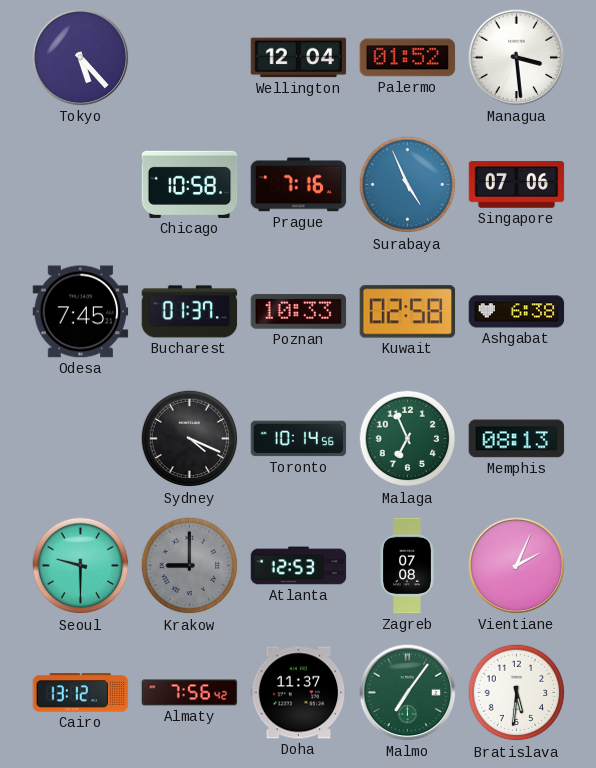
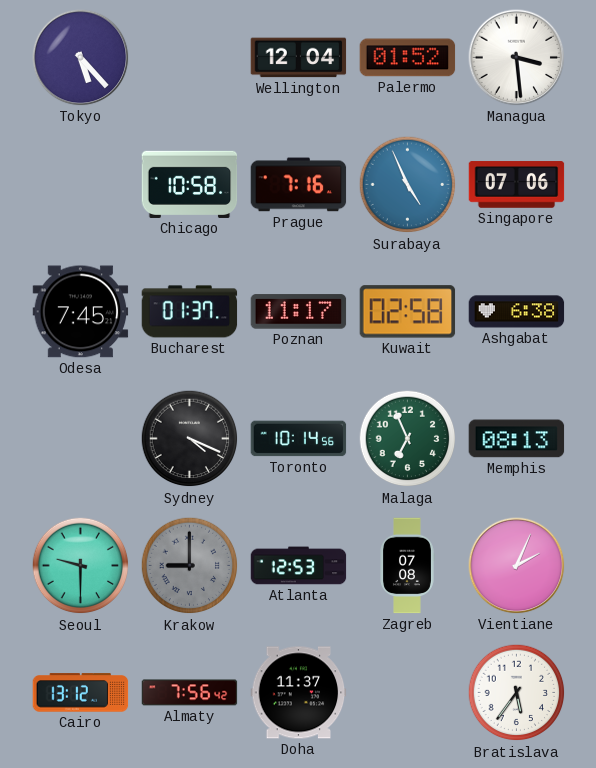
Poznan: 10:33 -> 11:17 (299, 312)
Malmo: 7:06 -> none (408, 693)
Bratislava: 5:31 -> 5:36 (517, 693)
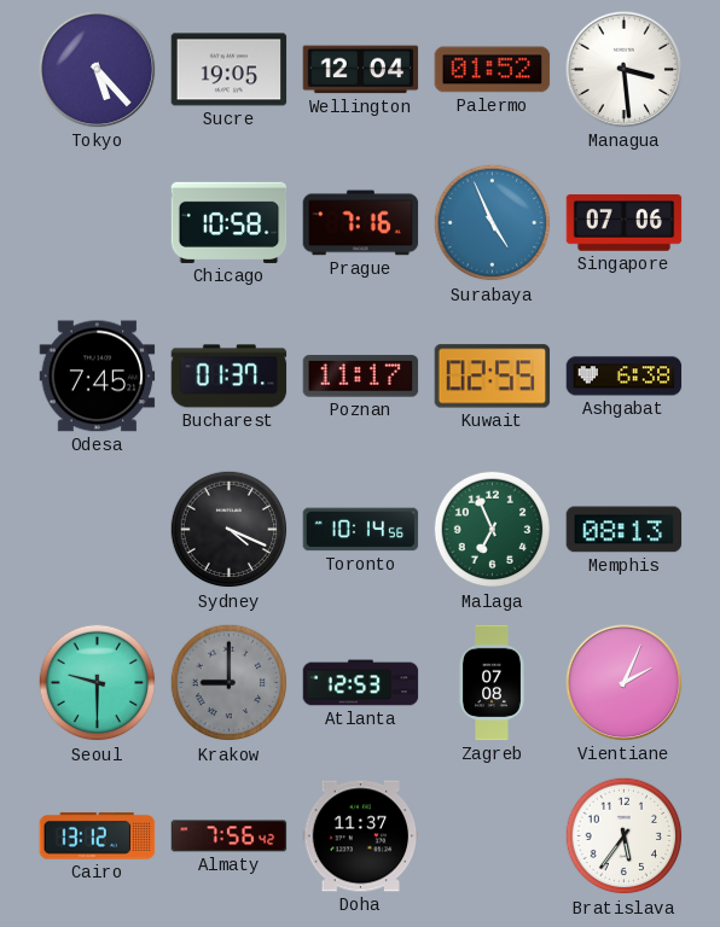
Sucre: none -> 19:05 (230, 70)
Kuwait: 02:58 -> 02:55 (493, 377)
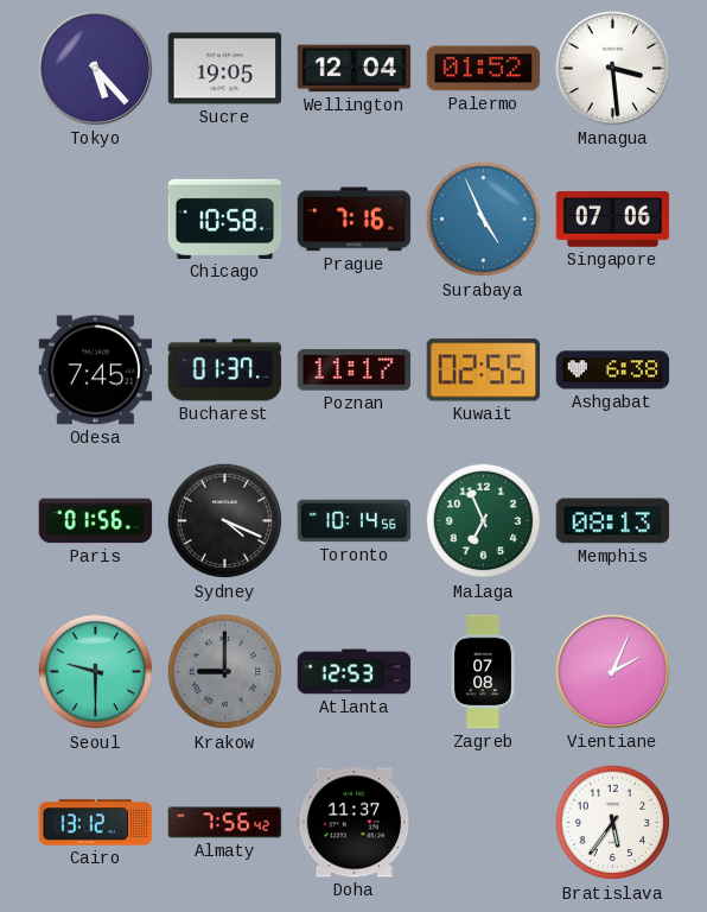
Paris: none -> 01:56 (96, 521)
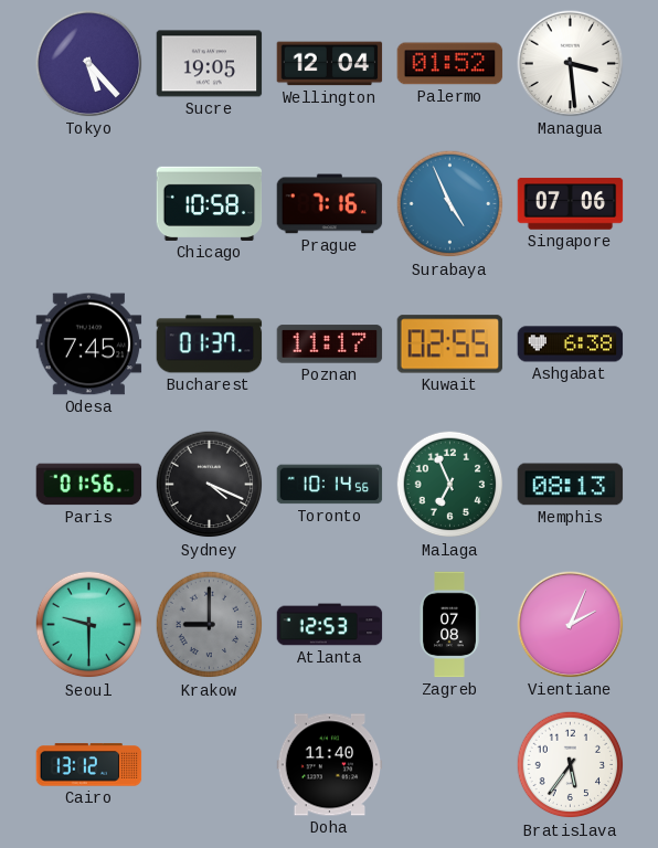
Almaty: 7:56 -> none (225, 823)
Doha: 11:37 -> 11:40 (330, 765)
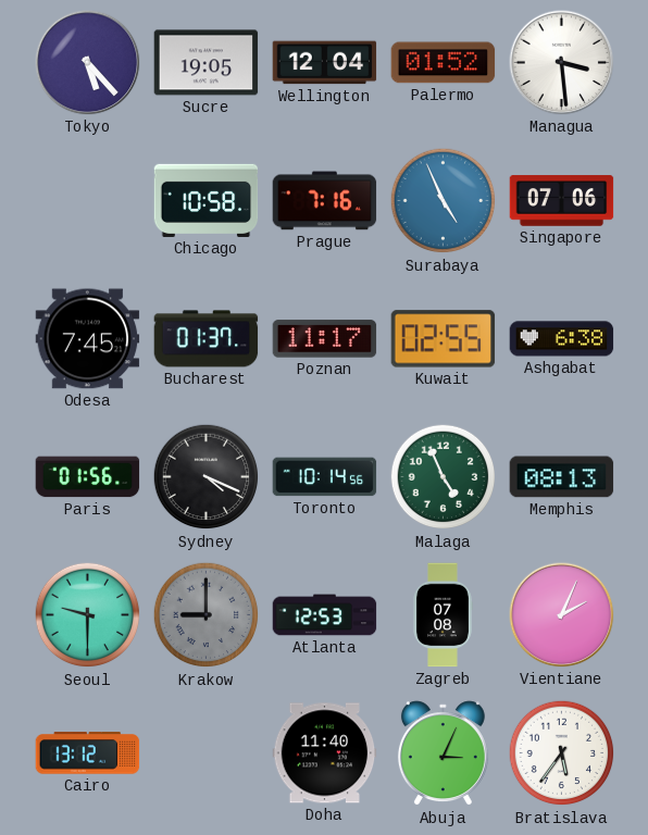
Malaga: 6:56 -> 4:56 (444, 477)
Abuja: none -> 3:04 (443, 753)
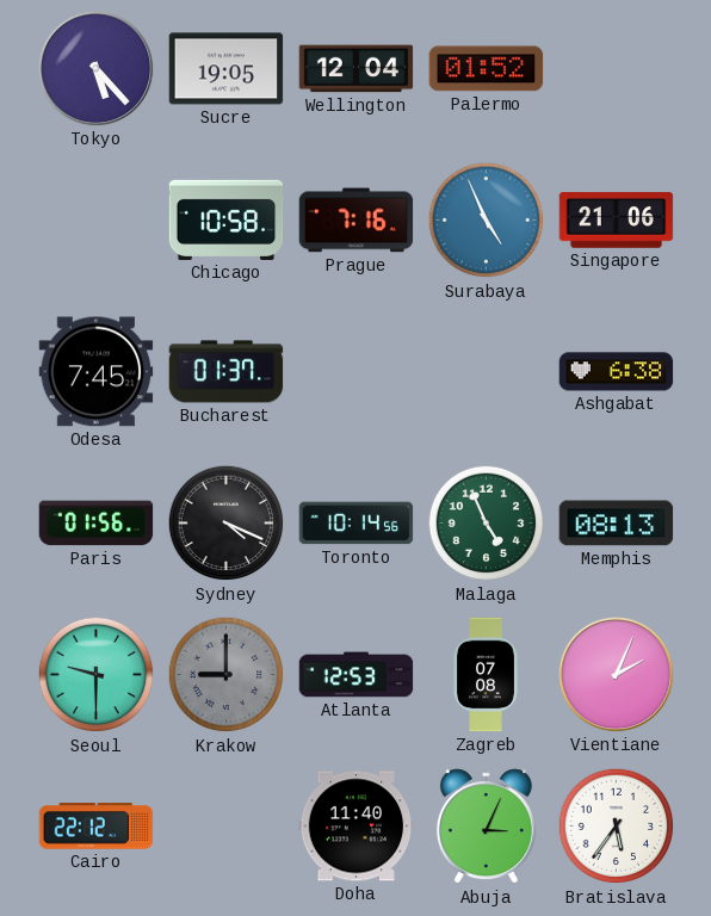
Managua: 3:29 -> none (562, 63)
Singapore: 07:06 -> 21:06 (617, 221)
Poznan: 11:17 -> none (325, 339)
Kuwait: 02:55 -> none (444, 339)
Cairo: 13:12 -> 22:12 (97, 827)
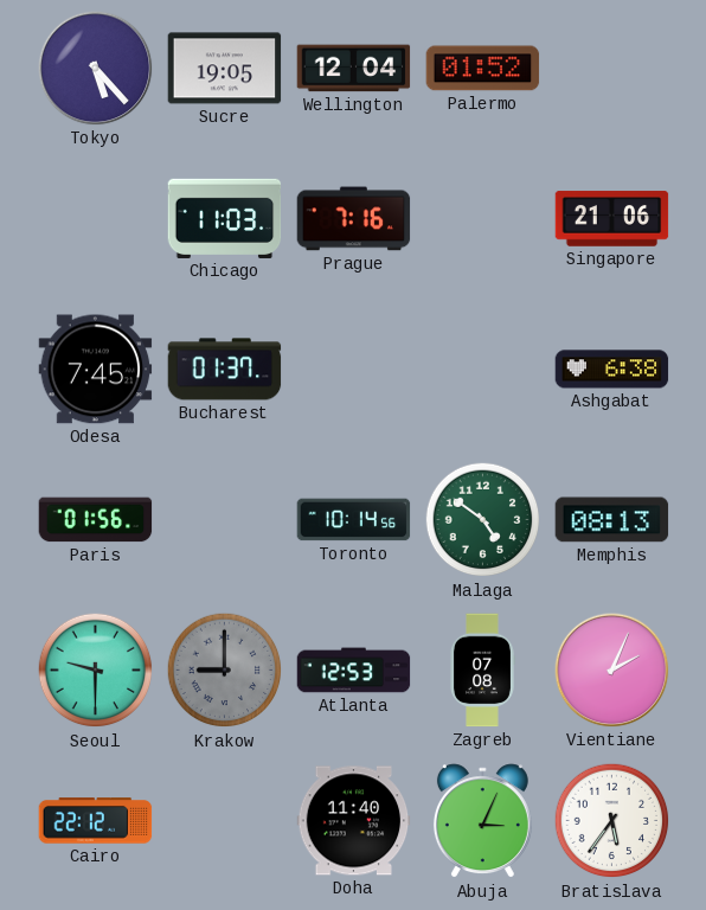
Chicago: 10:58 -> 11:03 (225, 218)
Surabaya: 4:56 -> none (487, 221)
Sydney: 4:19 -> none (227, 524)
Malaga: 4:56 -> 4:51 (483, 520)
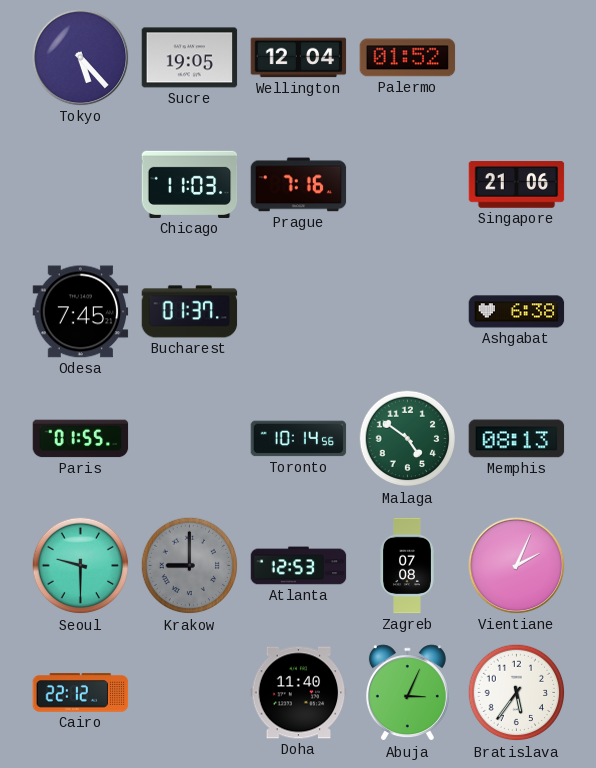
Paris: 01:56 -> 01:55 (81, 439)
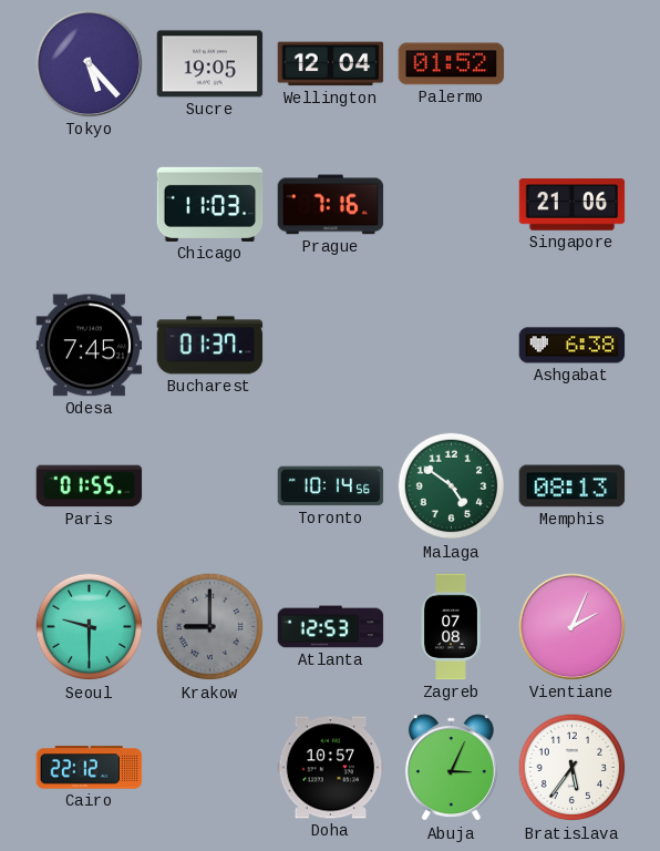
Doha: 11:40 -> 10:57 (331, 768)
